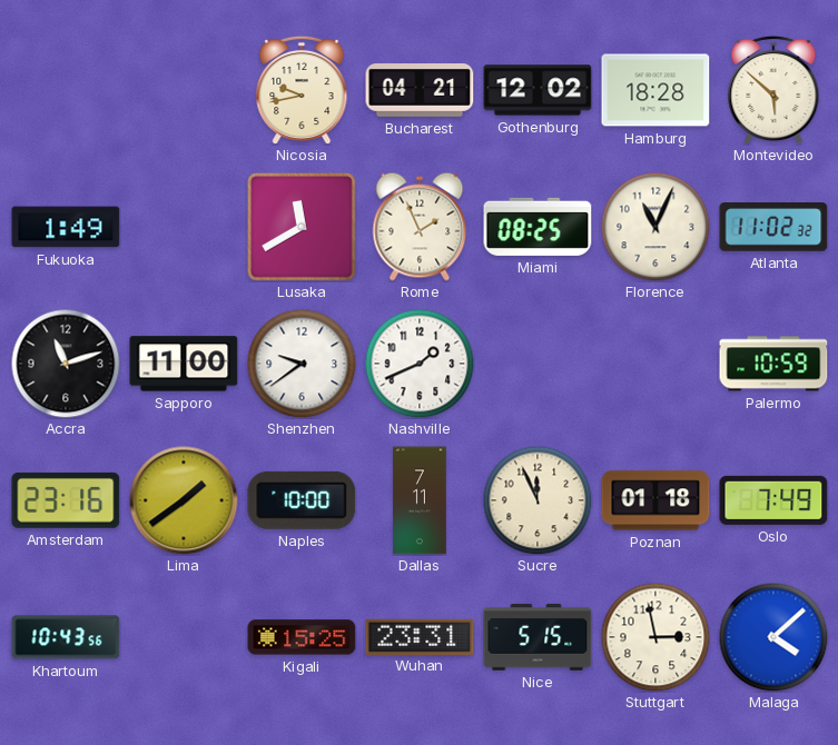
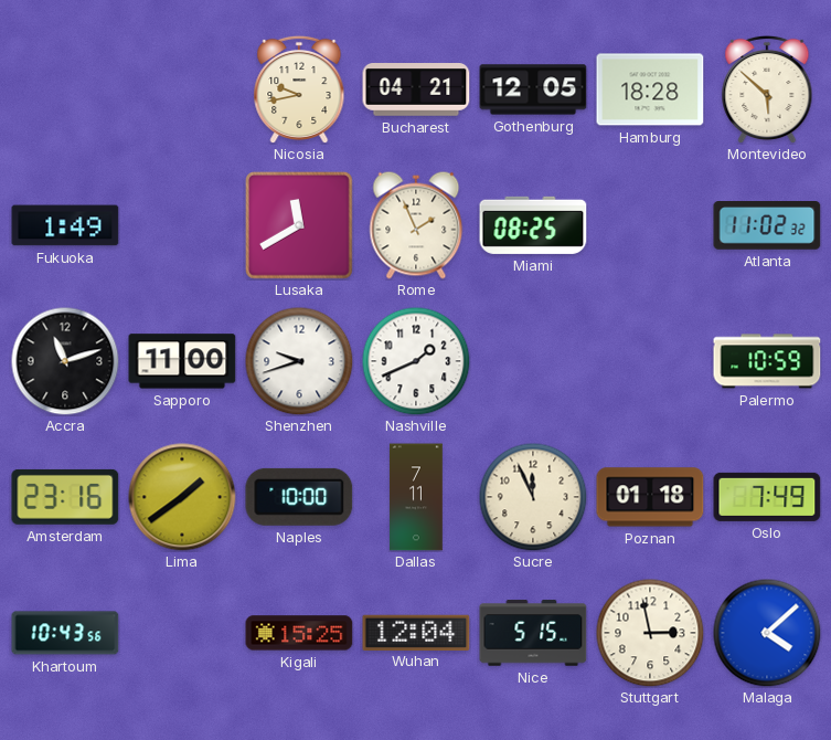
Gothenburg: 12:02 -> 12:05 (533, 89)
Florence: 11:04 -> none (655, 227)
Shenzhen: 9:39 -> 9:42 (299, 361)
Wuhan: 23:31 -> 12:04 (416, 632)
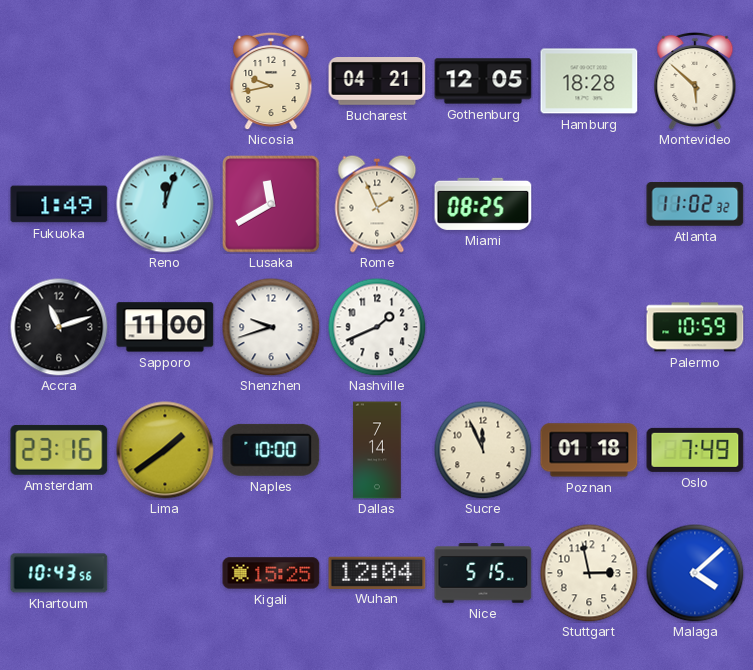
Reno: none -> 12:03 (165, 204)
Dallas: 7:11 -> 7:14 (377, 450)
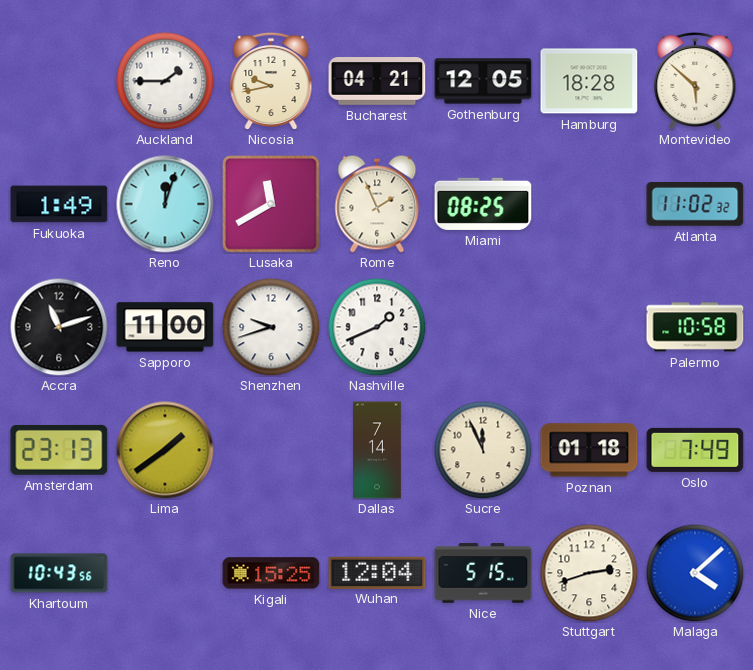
Auckland: none -> 1:45 (165, 81)
Palermo: 10:59 -> 10:58 (695, 327)
Amsterdam: 23:16 -> 23:13 (59, 450)
Naples: 10:00 -> none (271, 450)
Stuttgart: 2:58 -> 2:42 (589, 573)
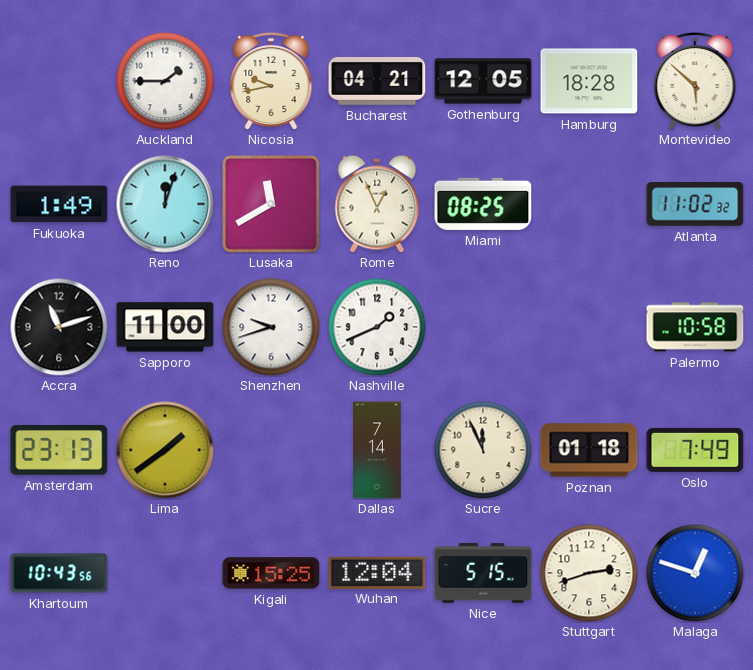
Rome: 1:56 -> 12:56 (377, 204)
Malaga: 4:08 -> 12:48 (695, 573)
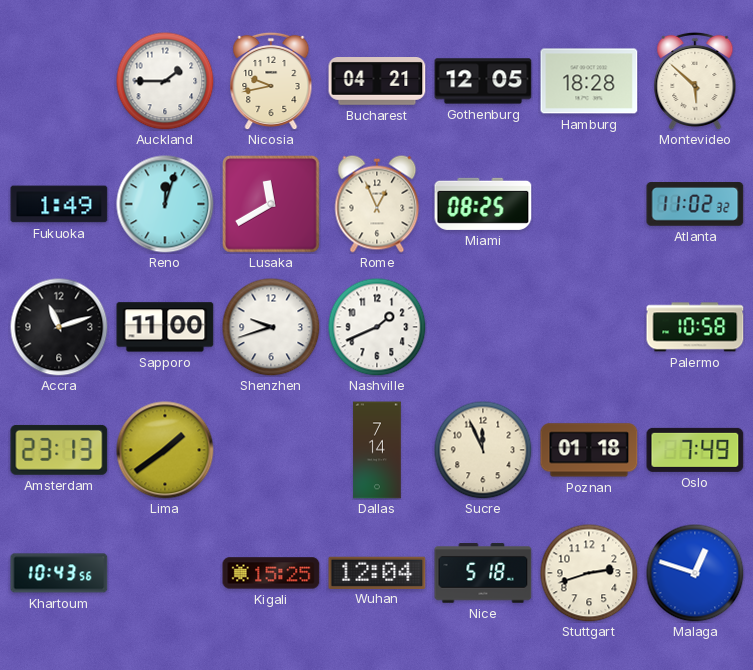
Nice: 5:15 -> 5:18 (483, 573)
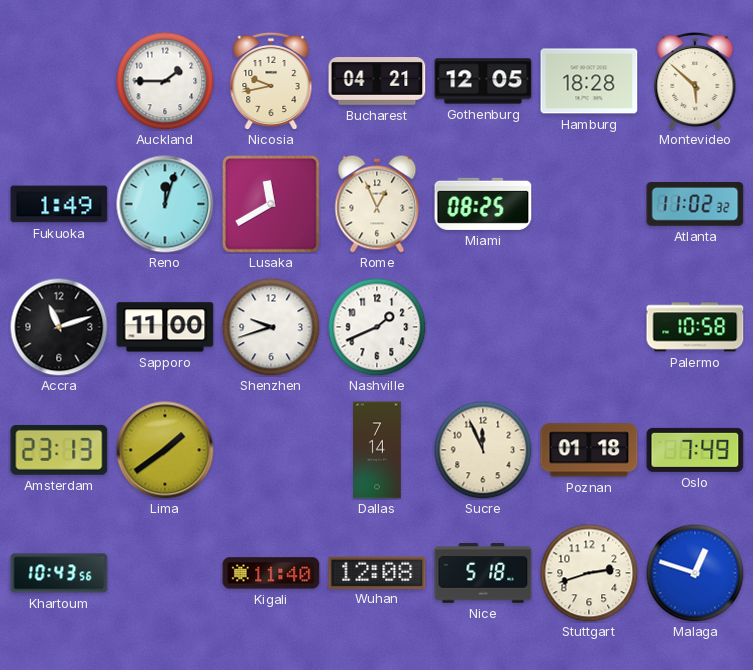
Kigali: 15:25 -> 11:40 (271, 573)
Wuhan: 12:04 -> 12:08 (377, 572)
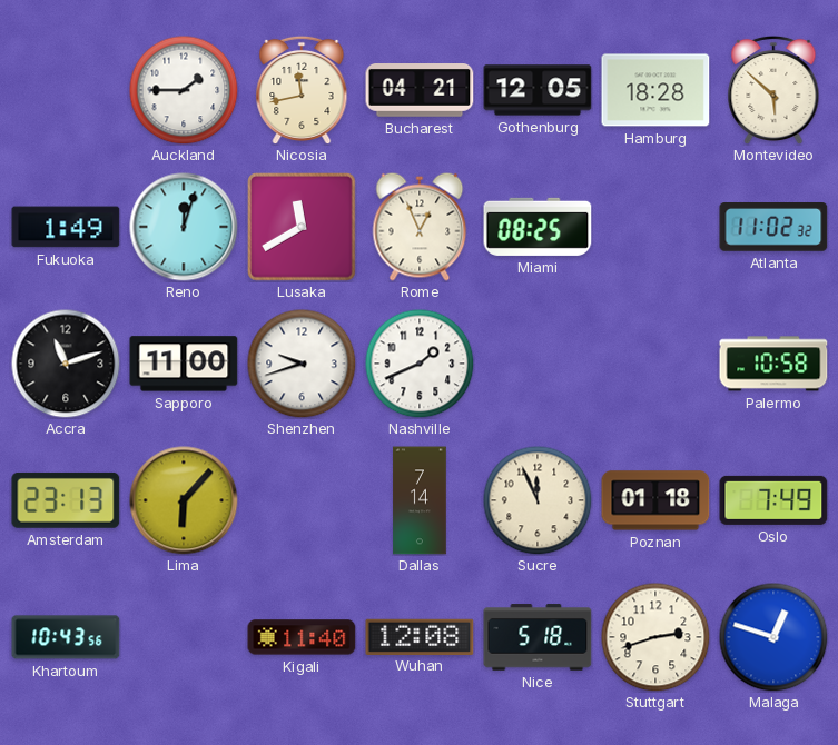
Nicosia: 9:43 -> 11:43 (302, 90)
Lima: 1:39 -> 6:07 (184, 500)
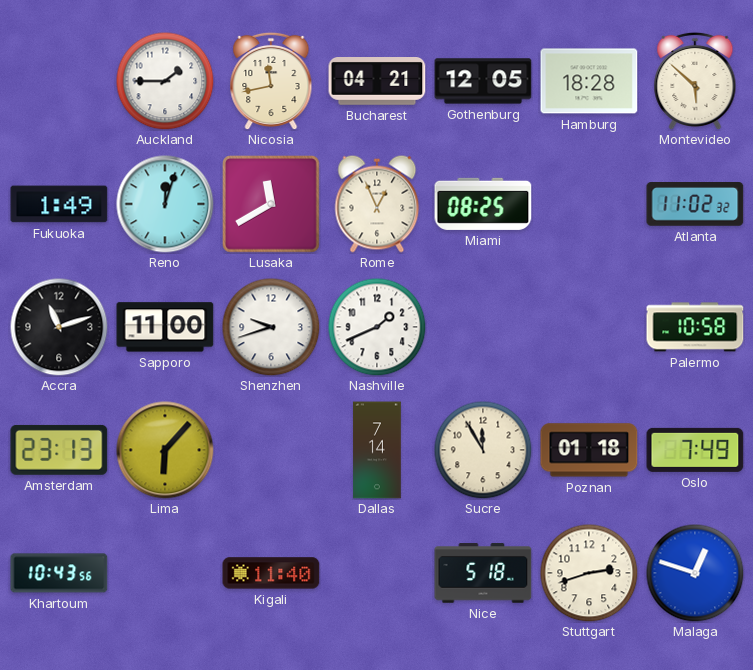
Sucre: 11:56 -> 11:55 (483, 450)
Wuhan: 12:08 -> none (420, 636)
